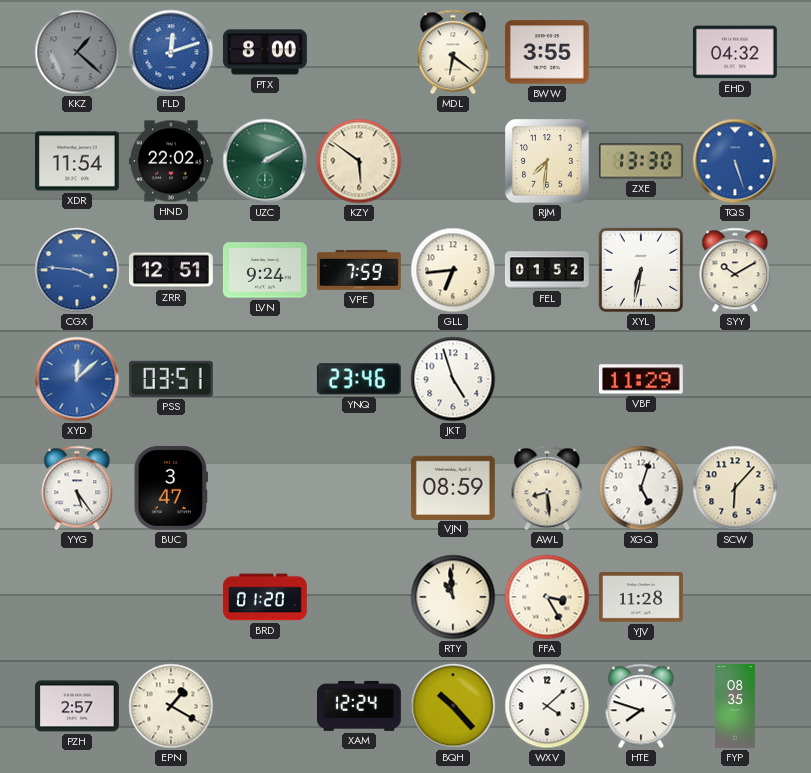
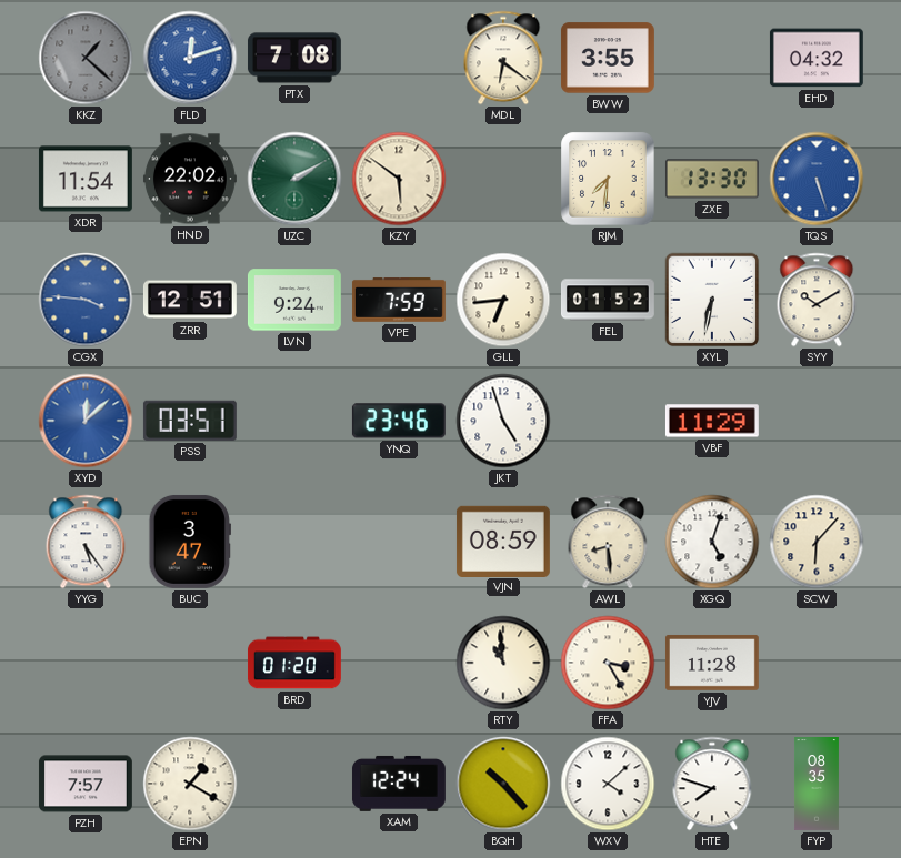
PTX: 8:00 -> 7:08 (294, 58)
PZH: 2:57 -> 7:57 (86, 784)
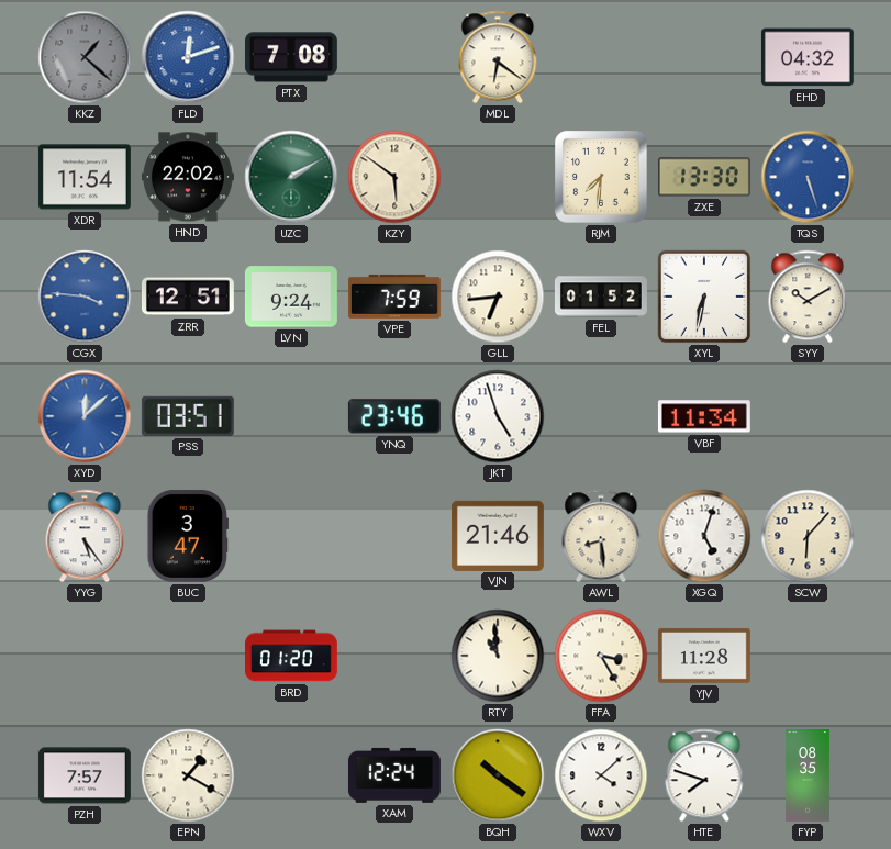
BWW: 3:55 -> none (608, 58)
VBF: 11:29 -> 11:34 (704, 416)
VJN: 08:59 -> 21:46 (498, 535)
BQH: 10:23 -> 10:21 (498, 775)
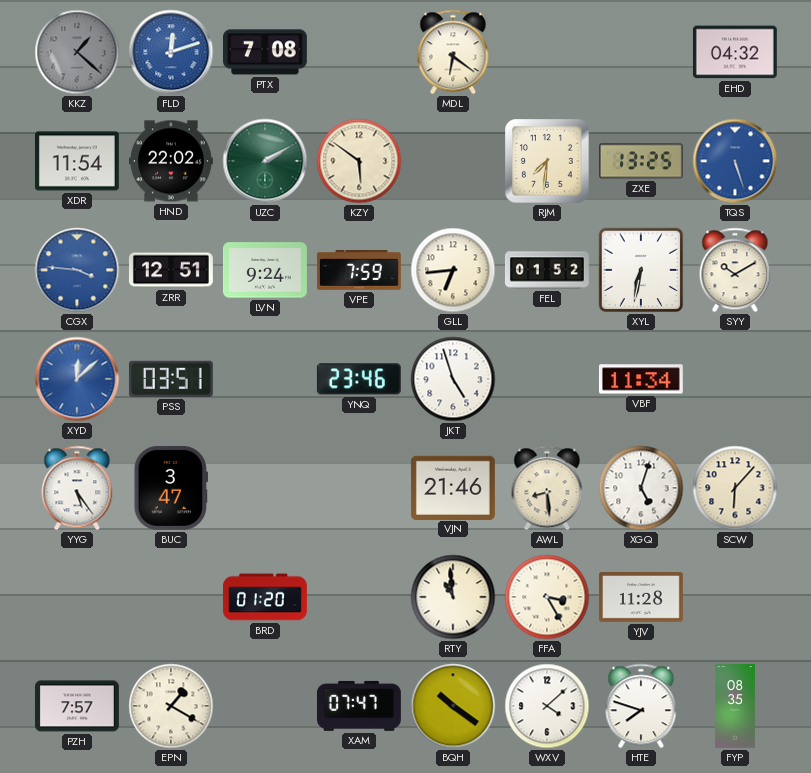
ZXE: 13:30 -> 13:25 (641, 161)
XAM: 12:24 -> 07:47 (359, 706)
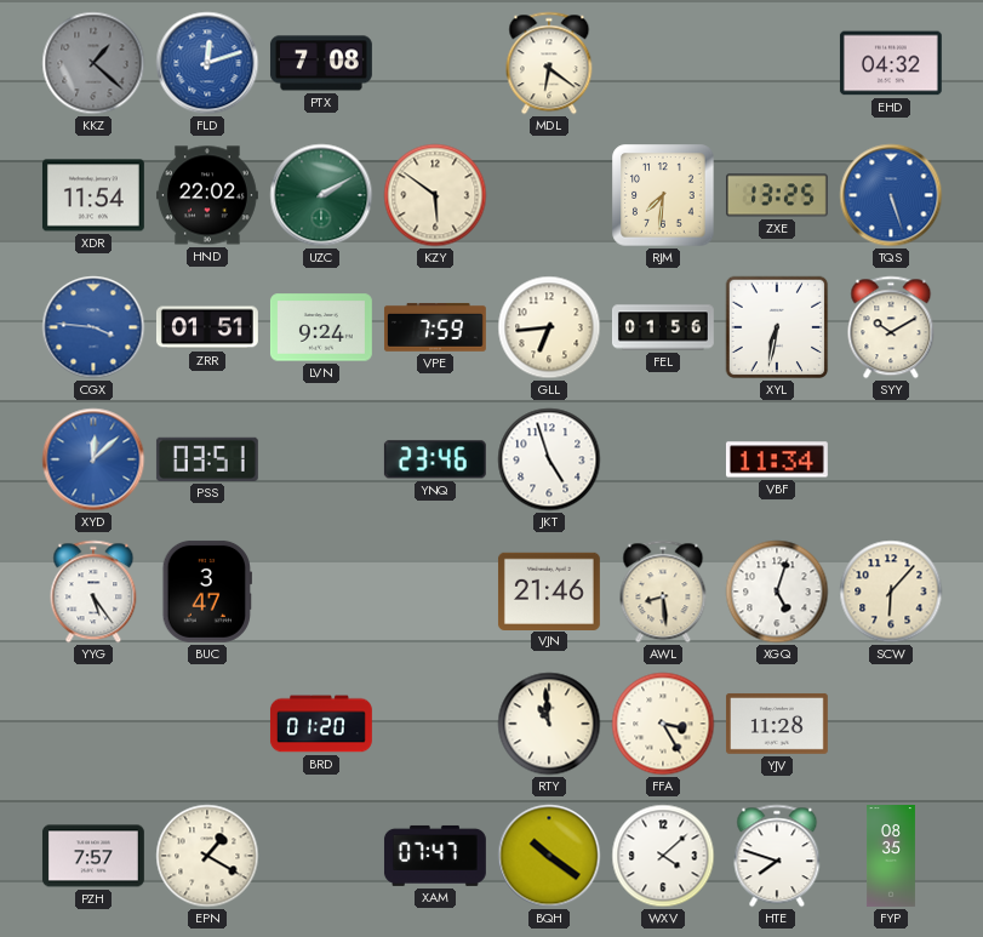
ZRR: 12:51 -> 01:51 (207, 327)
FEL: 01:52 -> 01:56 (663, 327)
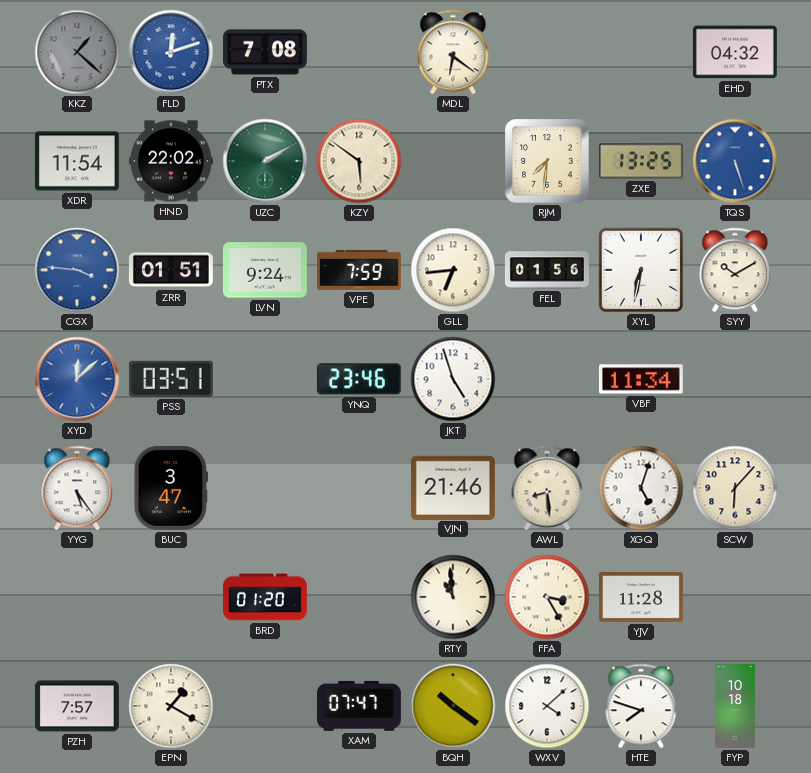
FYP: 08:35 -> 10:18 (735, 707)
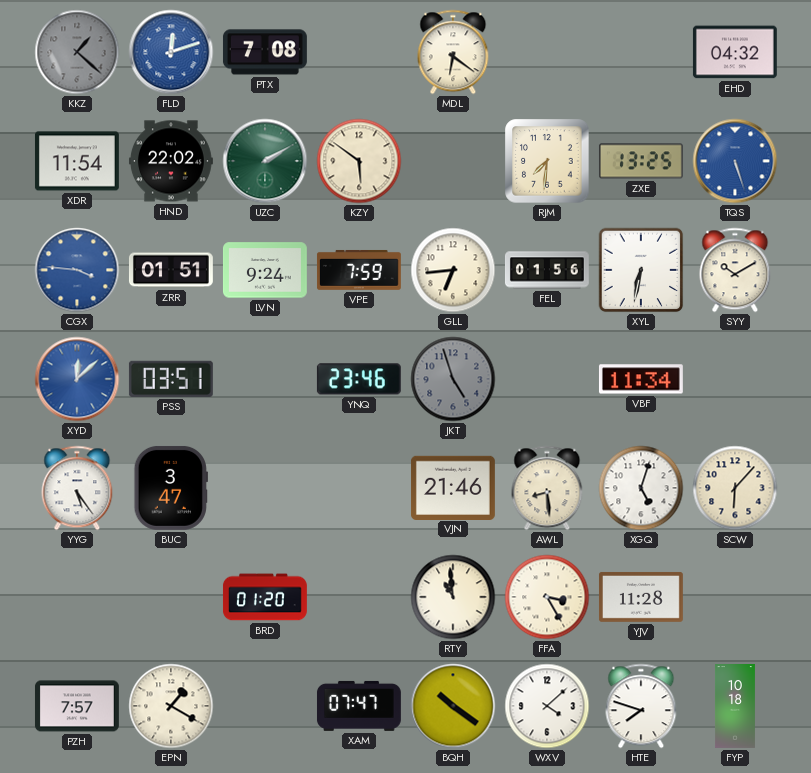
JKT dial: white -> grey (453, 379)
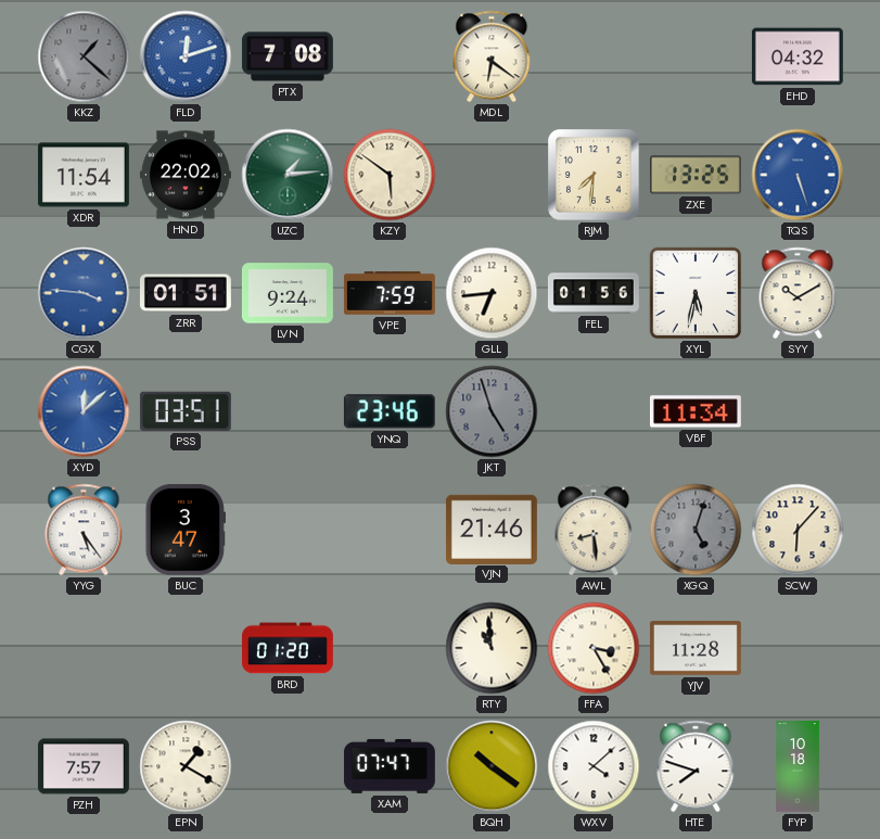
UZC: 2:10 -> 1:14 (288, 175)
XYL: 6:32 -> 5:32 (696, 293)
XGQ dial: white -> grey (696, 530)
